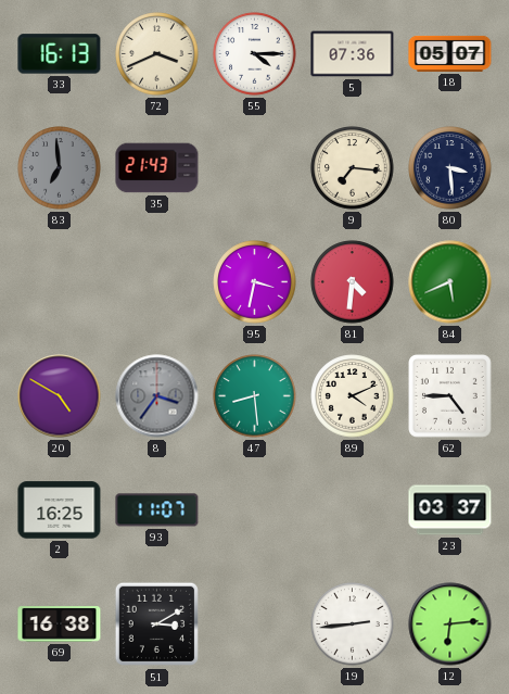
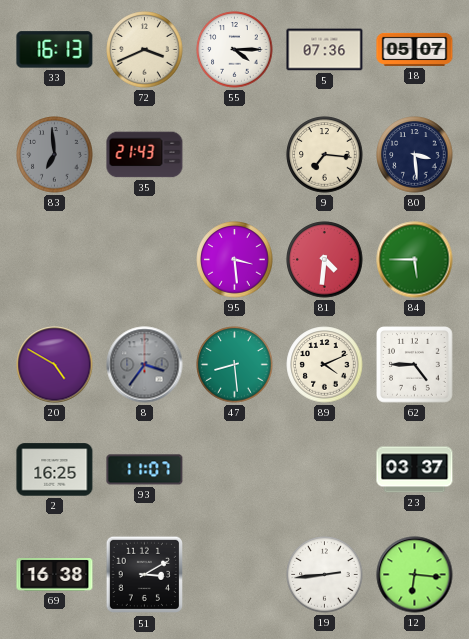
95: 3:32 -> 3:29 (235, 260)
84: 5:41 -> 5:45 (415, 260)
12: 6:14 -> 6:16 (415, 575)
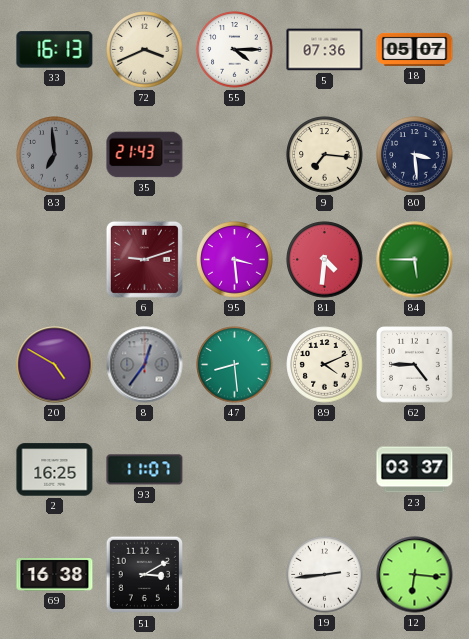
6: none -> 9:12 (144, 259)
8: 3:36 -> 12:36 (145, 365)
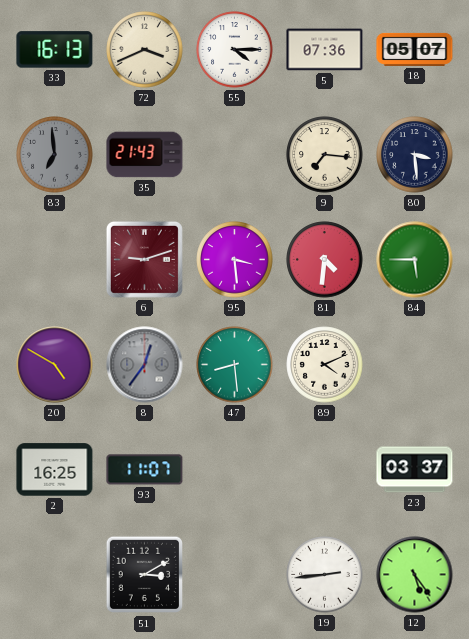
62: 4:45 -> none (415, 365)
69: 16:38 -> none (55, 575)
12: 6:16 -> 5:24 (415, 575)
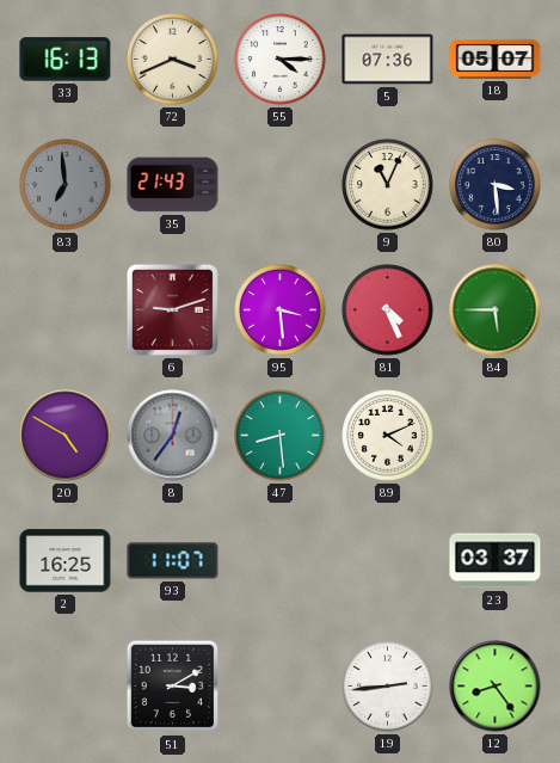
9: 7:16 -> 11:04 (388, 185)
81: 4:31 -> 4:26 (388, 310)
12: 5:24 -> 8:24 (496, 687)
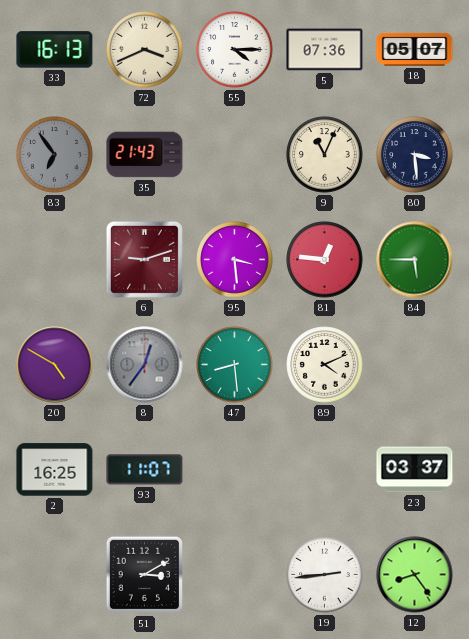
83: 6:59 -> 6:54 (55, 155)
81: 4:26 -> 12:46 (325, 260)
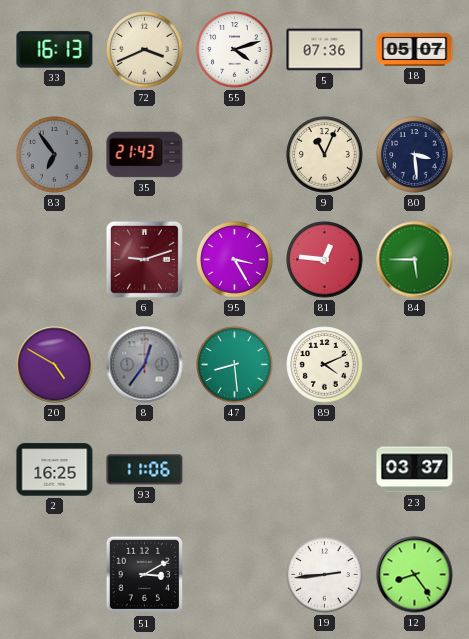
55: 4:15 -> 4:12 (235, 50)
95: 3:29 -> 3:25 (235, 260)
93: 11:07 -> 11:06 (145, 470)
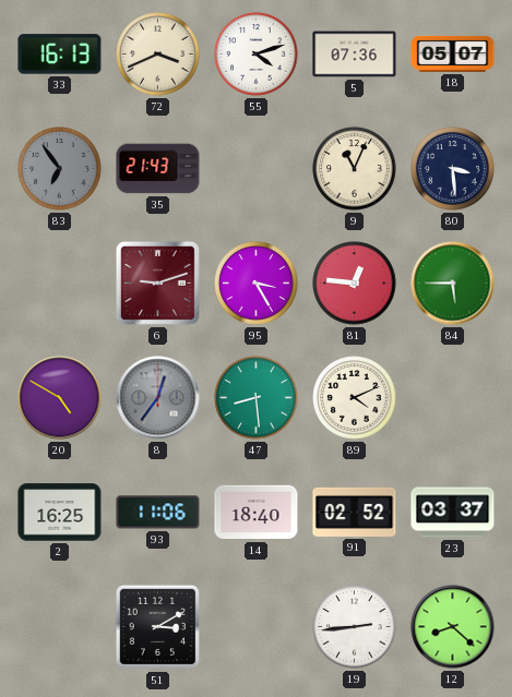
14: none -> 18:40 (257, 513)
91: none -> 02:52 (355, 512)
12: 8:24 -> 8:22 (453, 627)
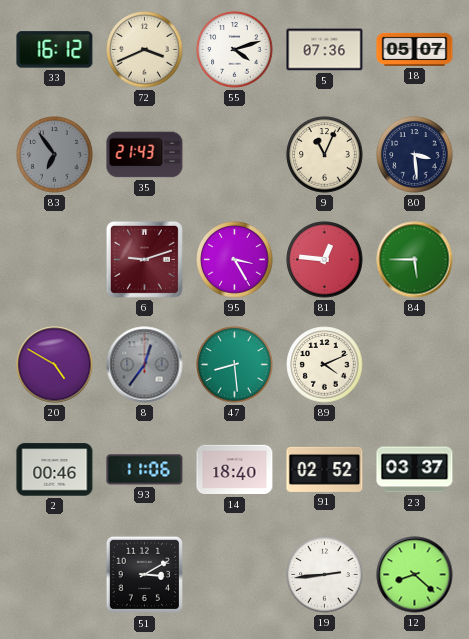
33: 16:13 -> 16:12 (55, 50)
2: 16:25 -> 00:46 (55, 470)
